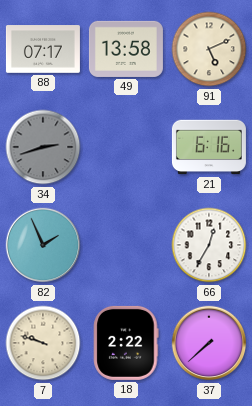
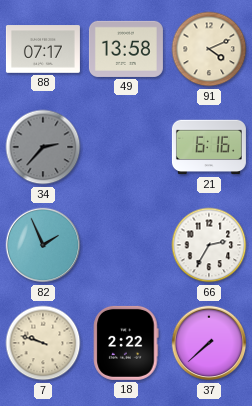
91: 5:11 -> 4:11 (209, 49)
34: 2:42 -> 2:37 (43, 147)
66: 12:35 -> 2:35 (209, 245)
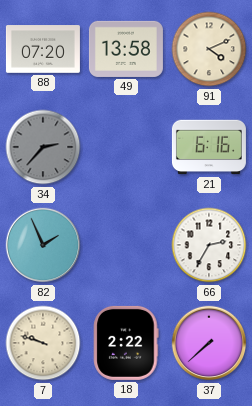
88: 07:17 -> 07:20 (43, 49)
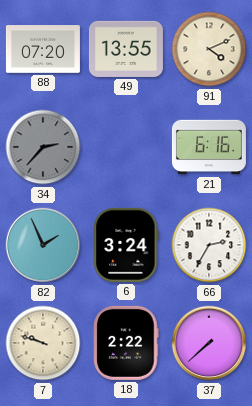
49: 13:58 -> 13:55 (126, 49)
6: none -> 3:24 (126, 245)
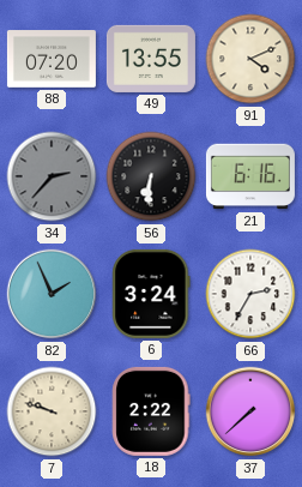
56: none -> 6:31 (151, 176)
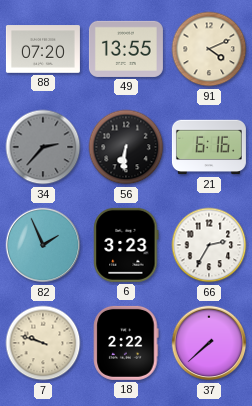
6: 3:24 -> 3:23 (126, 245)
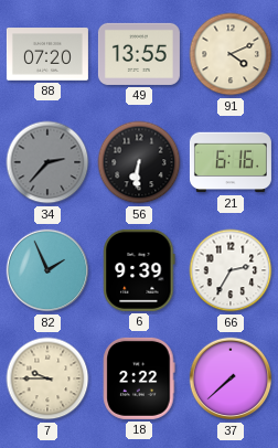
6: 3:23 -> 9:39 (139, 270)
7: 9:48 -> 9:45 (47, 378)
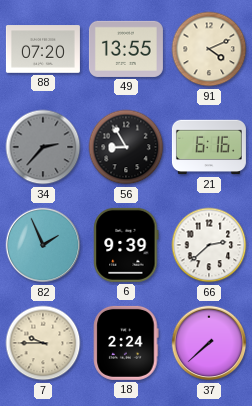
56: 6:31 -> 8:55 (126, 147)
66: 2:35 -> 2:38 (209, 245)
18: 2:22 -> 2:24 (126, 343)
